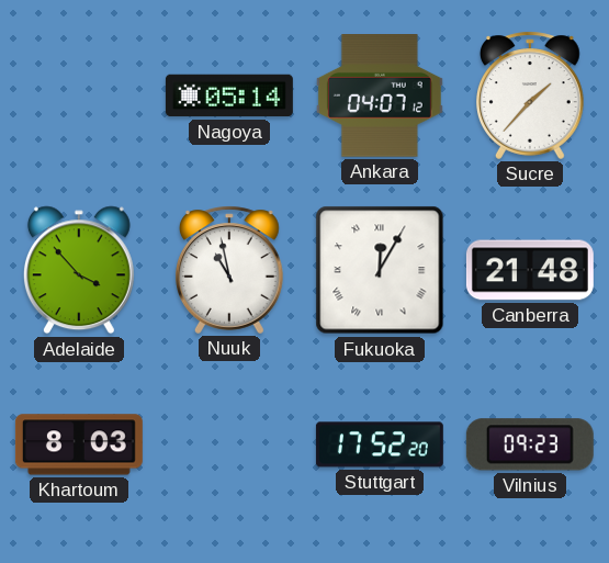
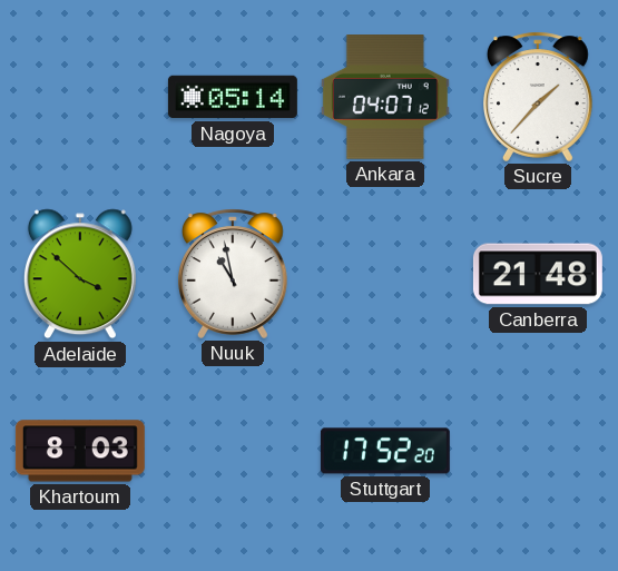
Adelaide: 3:53 -> 3:52 (80, 274)
Fukuoka: 12:05 -> none (380, 270)
Vilnius: 09:23 -> none (530, 444)
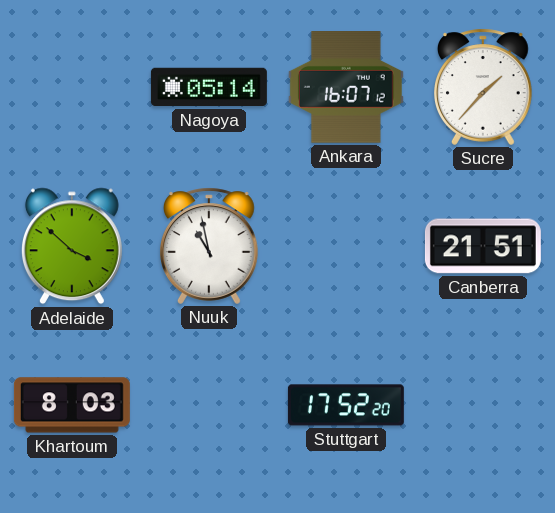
Ankara: 04:07 -> 16:07 (346, 88)
Canberra: 21:48 -> 21:51 (483, 246)
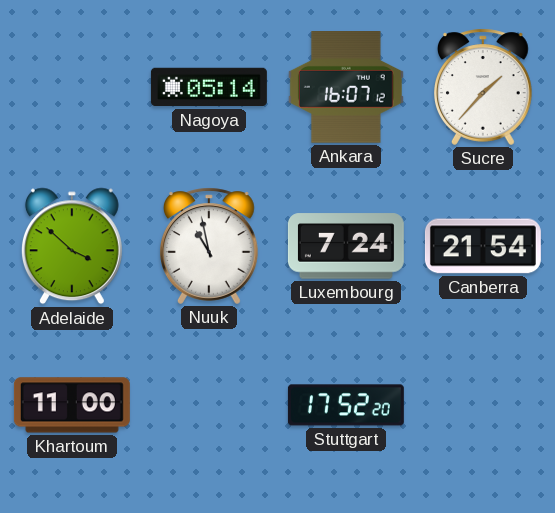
Luxembourg: none -> 7:24 (346, 246)
Canberra: 21:51 -> 21:54 (483, 246)
Khartoum: 8:03 -> 11:00 (72, 405)
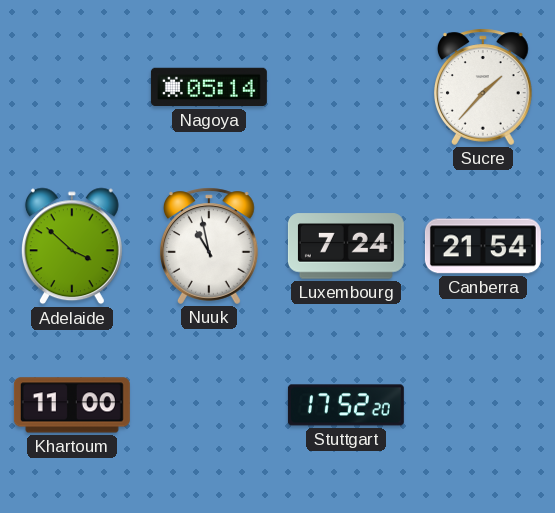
Ankara: 16:07 -> none (346, 88)
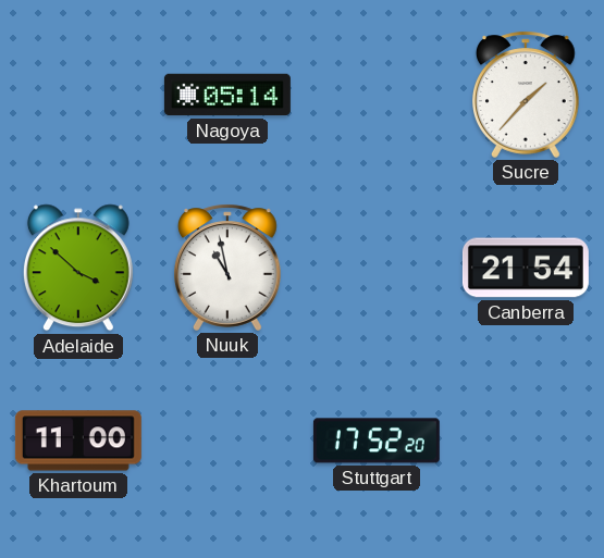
Luxembourg: 7:24 -> none (346, 246)
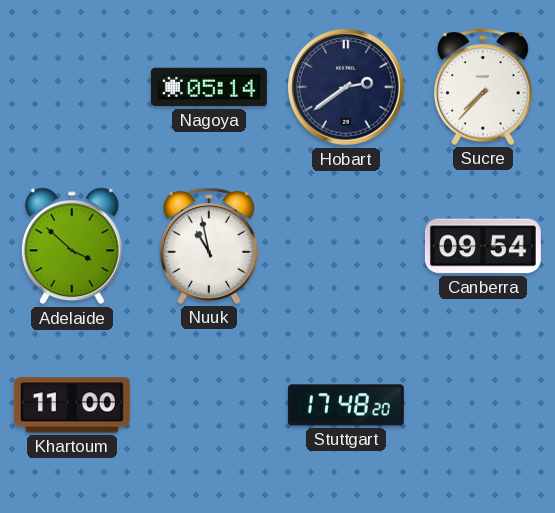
Hobart: none -> 2:39 (347, 88)
Sucre: 1:37 -> 7:37 (484, 87)
Canberra: 21:54 -> 09:54 (483, 246)
Stuttgart: 17:52 -> 17:48 (346, 405)
